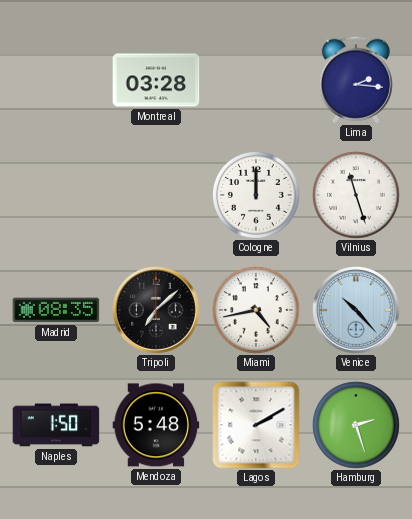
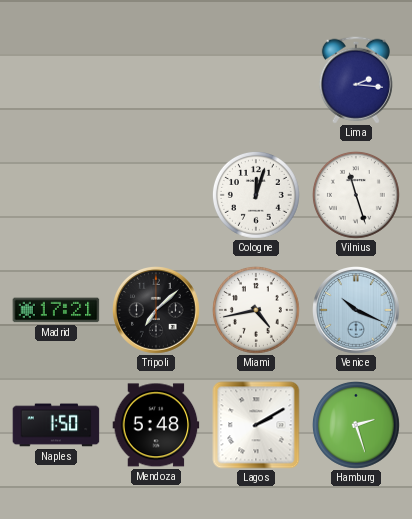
Montreal: 03:28 -> none (156, 80)
Cologne: 12:00 -> 12:03 (256, 195)
Madrid: 08:35 -> 17:21 (56, 310)
Venice: 10:23 -> 10:19 (357, 311)
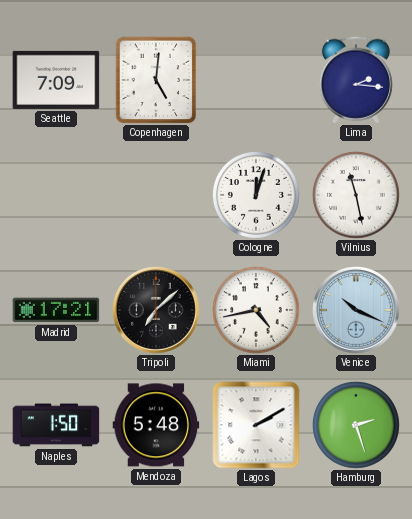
Seattle: none -> 7:09 (56, 80)
Copenhagen: none -> 5:01 (156, 80)
Vilnius: 11:27 -> 11:28 (356, 195)
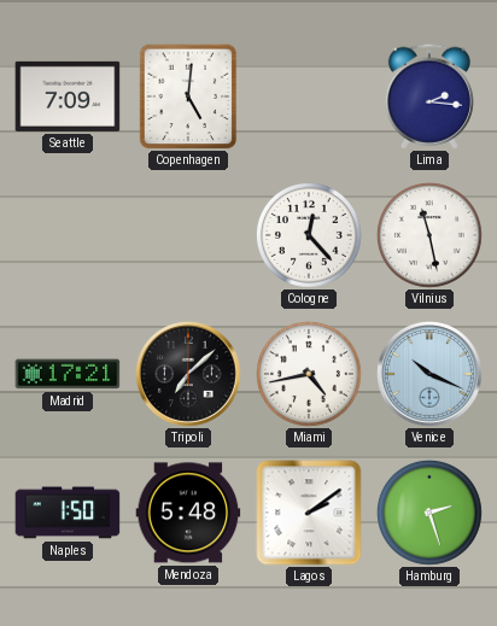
Cologne: 12:03 -> 12:23 (309, 235)
Lagos: 2:10 -> 2:09 (309, 513)
